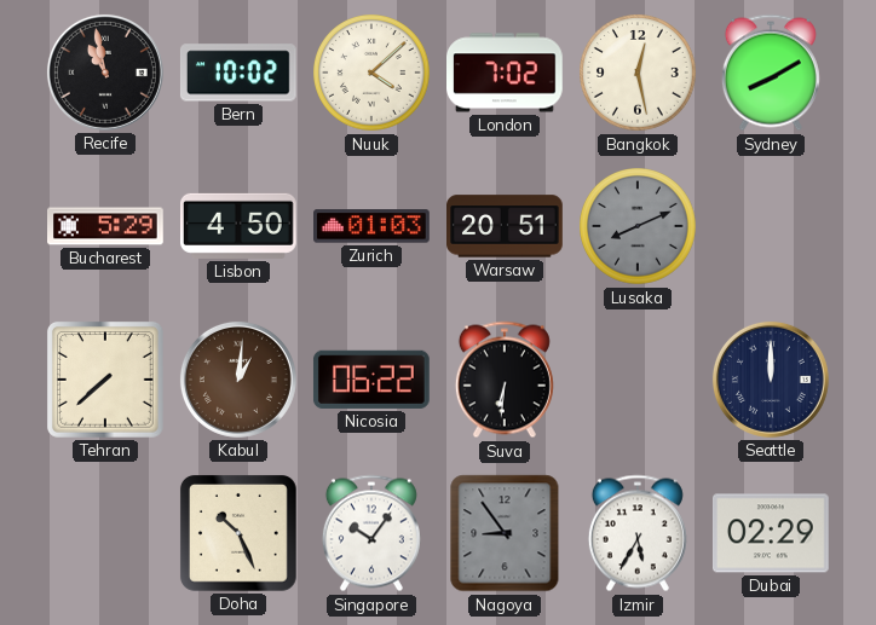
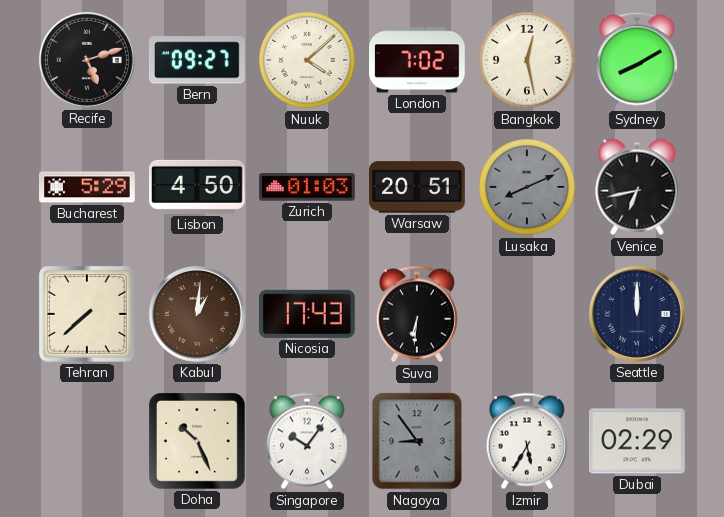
Recife: 10:58 -> 5:12 (87, 60)
Bern: 10:02 -> 09:27 (197, 60)
Venice: none -> 6:43 (637, 187)
Nicosia: 06:22 -> 17:43 (307, 314)
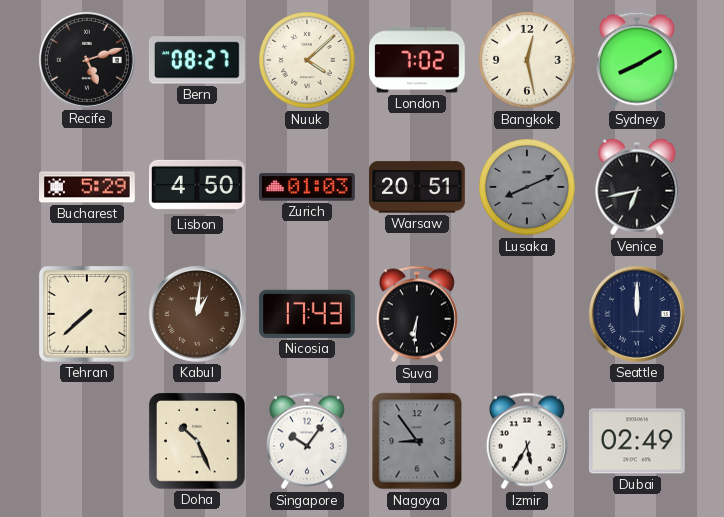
Bern: 09:27 -> 08:27 (197, 60)
Dubai: 02:29 -> 02:49 (638, 441)
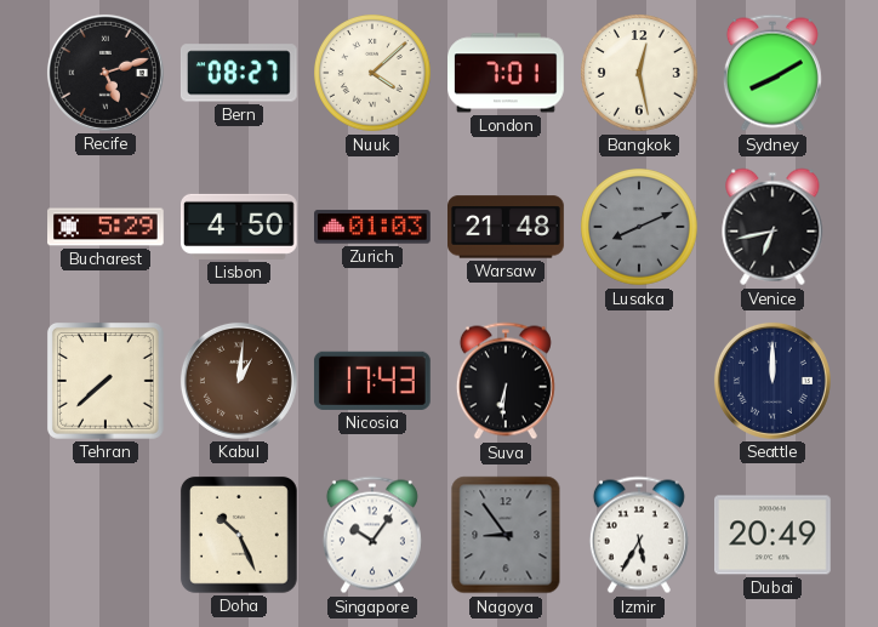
London: 7:02 -> 7:01 (507, 73)
Warsaw: 20:51 -> 21:48 (507, 227)
Dubai: 02:49 -> 20:49 (774, 535)
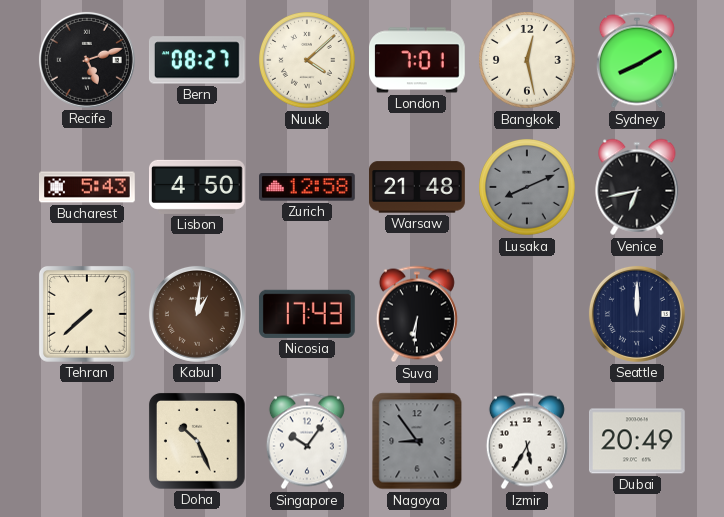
Bucharest: 5:29 -> 5:43 (88, 187)
Zurich: 01:03 -> 12:58 (308, 187)
